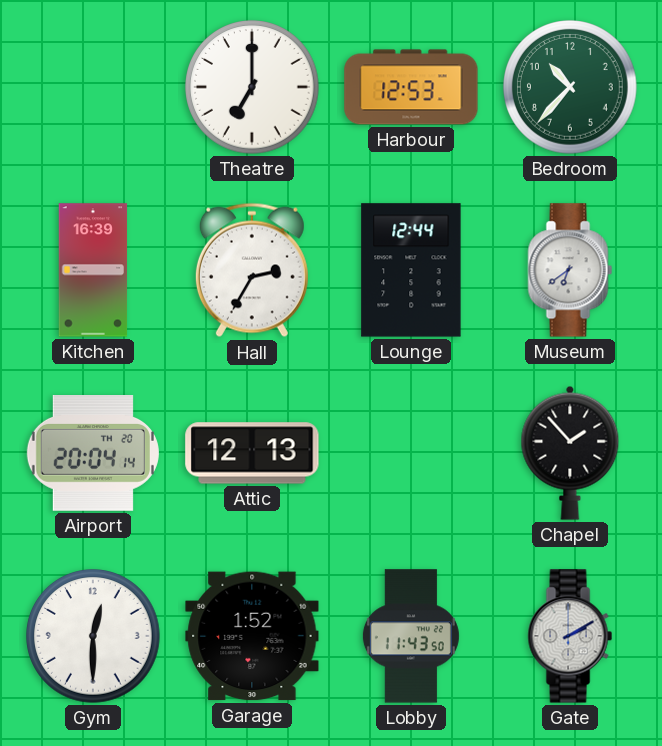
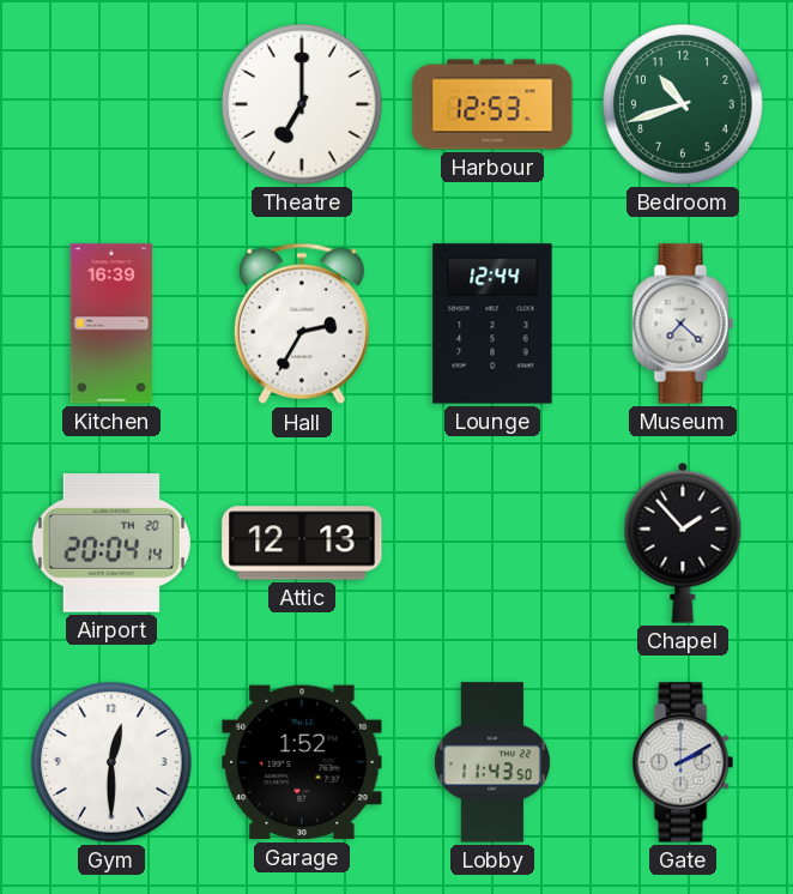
Bedroom: 10:37 -> 10:42 (683, 104)
Museum: 6:39 -> 7:22 (683, 324)
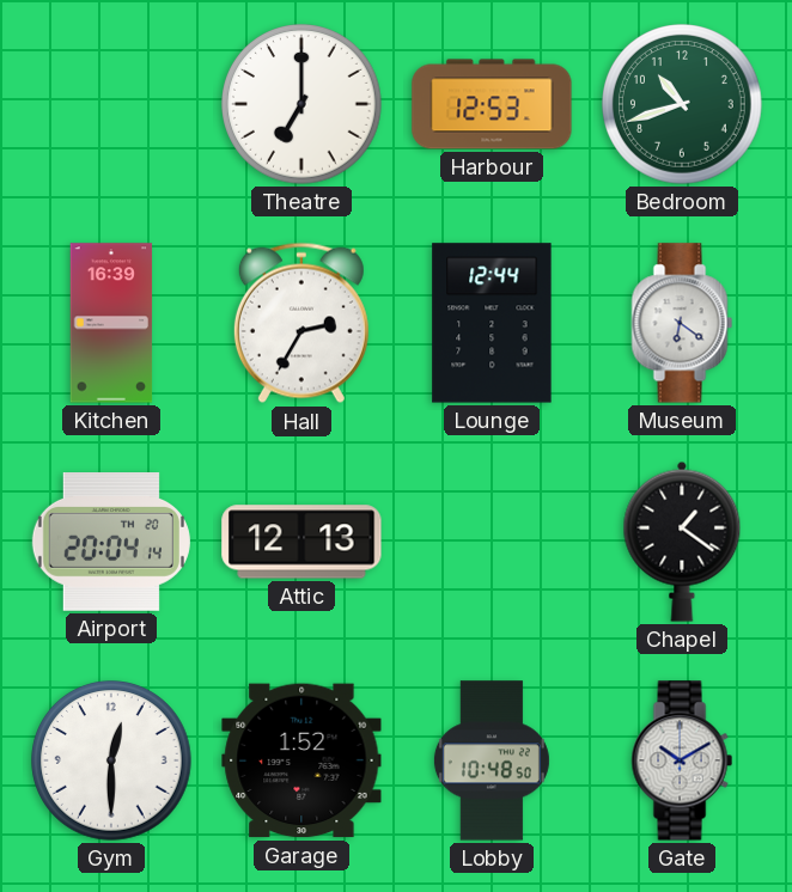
Museum: 7:22 -> 6:21 (682, 323)
Chapel: 1:53 -> 1:21 (682, 542)
Lobby: 11:43 -> 10:48 (492, 760)
Gate: 2:10 -> 10:10 (682, 760)
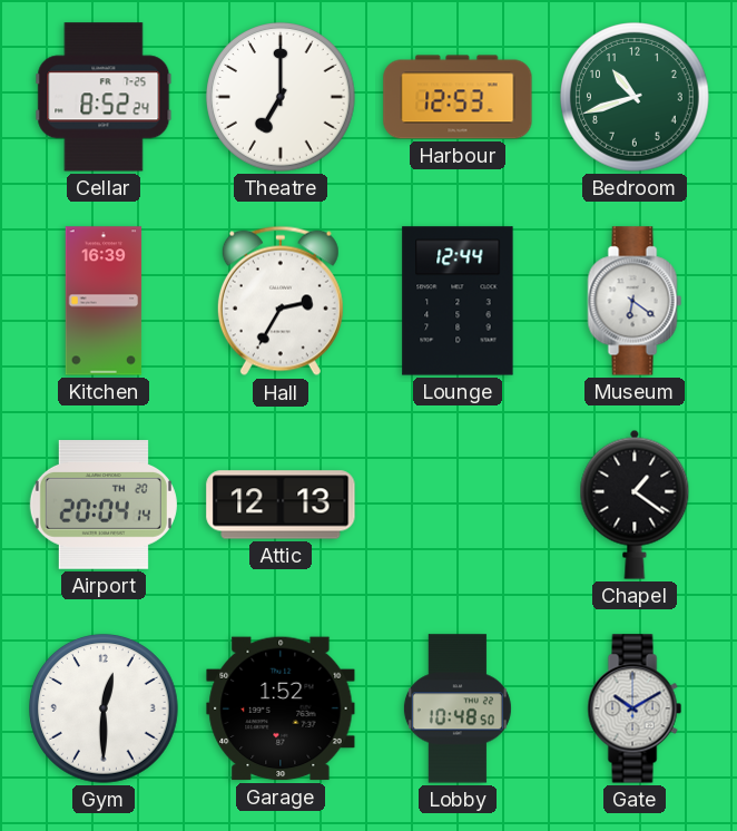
Cellar: none -> 8:52 (104, 97)
